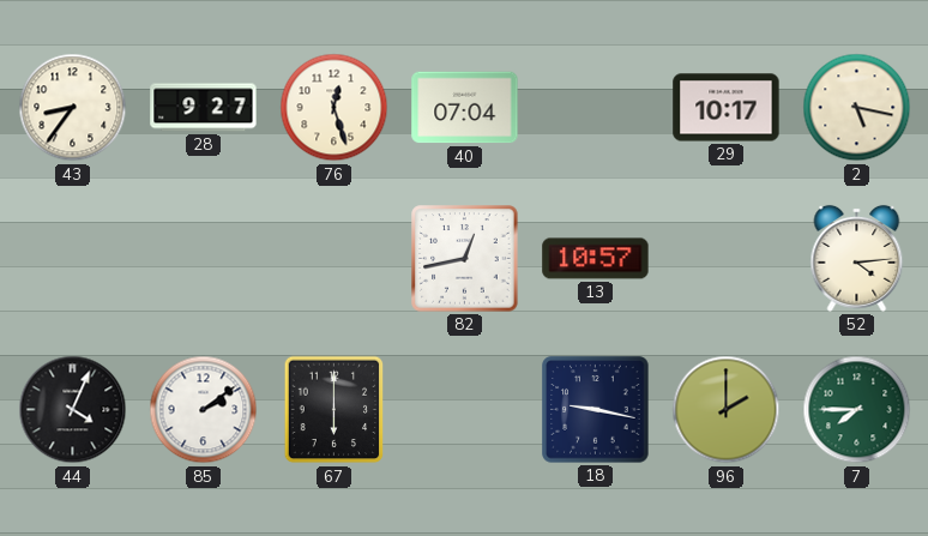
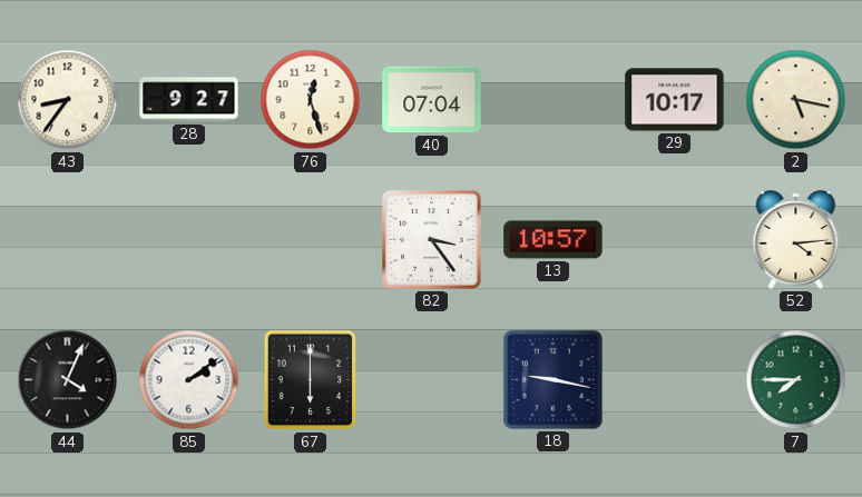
82: 12:43 -> 3:24 (432, 240)
96: 2:00 -> none (727, 410)
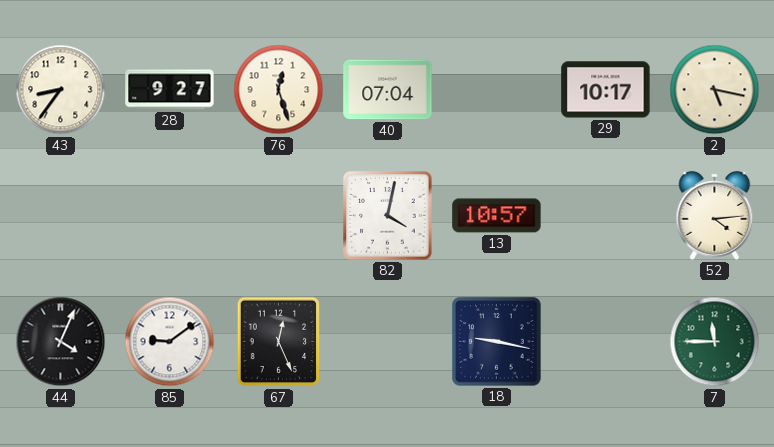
82: 3:24 -> 4:02 (388, 216)
85: 2:09 -> 9:09 (170, 342)
67: 6:00 -> 12:26 (279, 342)
7: 7:45 -> 11:45 (715, 342)
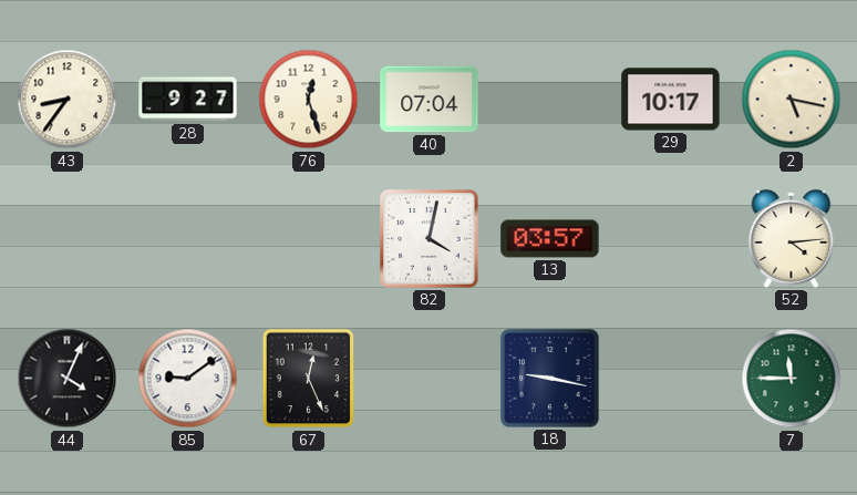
13: 10:57 -> 03:57 (550, 239)
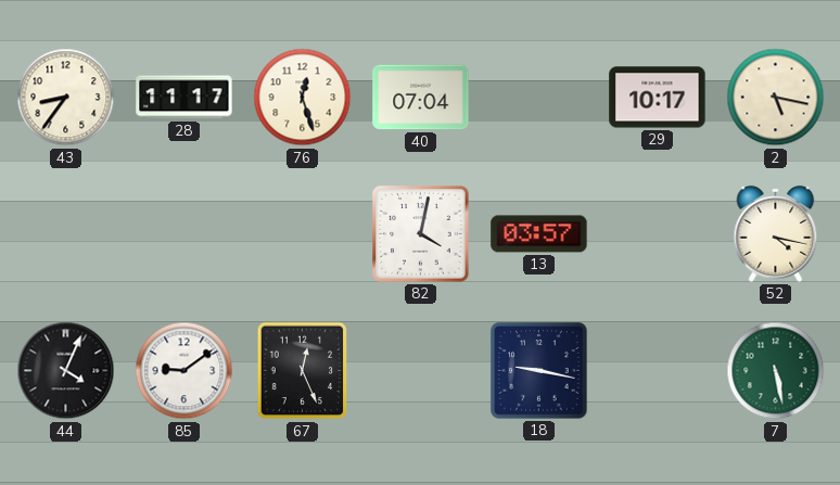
28: 9:27 -> 11:17 (184, 98)
52: 4:14 -> 4:17 (776, 233)
7: 11:45 -> 5:28 (776, 371)
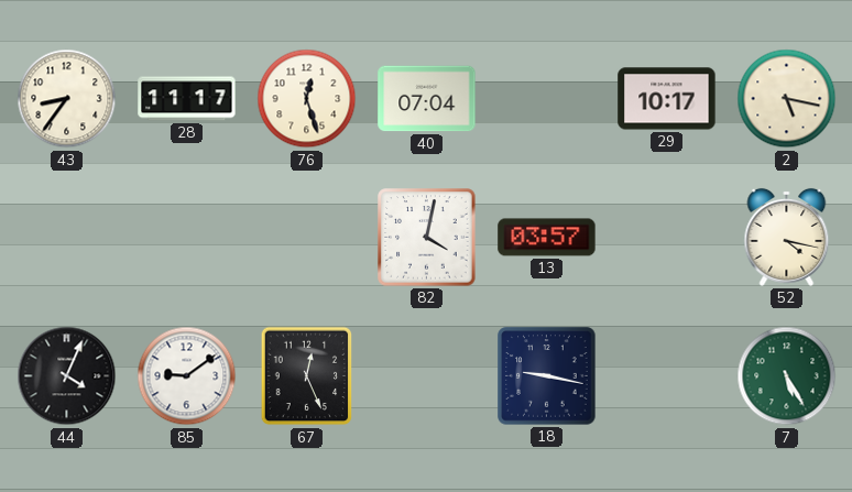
7: 5:28 -> 5:25 (787, 376)
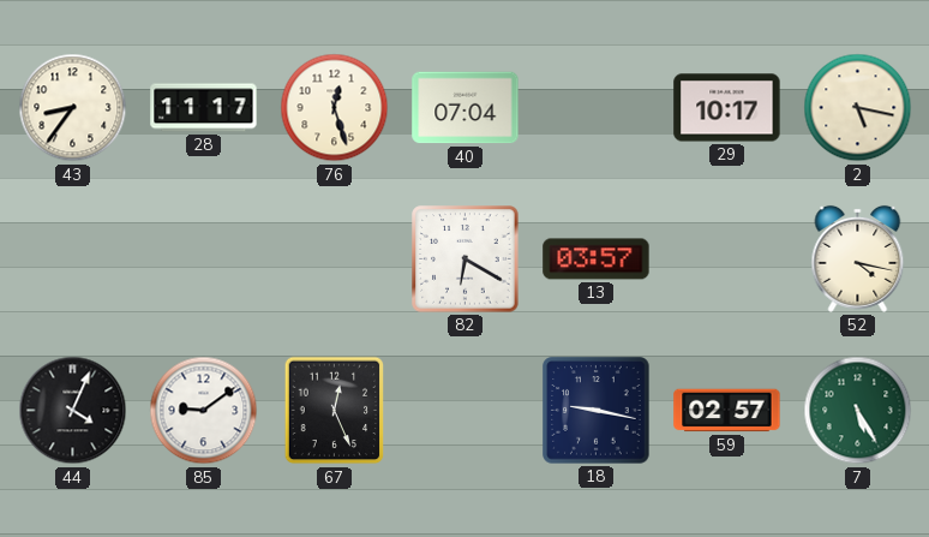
82: 4:02 -> 6:20 (466, 259)
59: none -> 02:57 (727, 411)
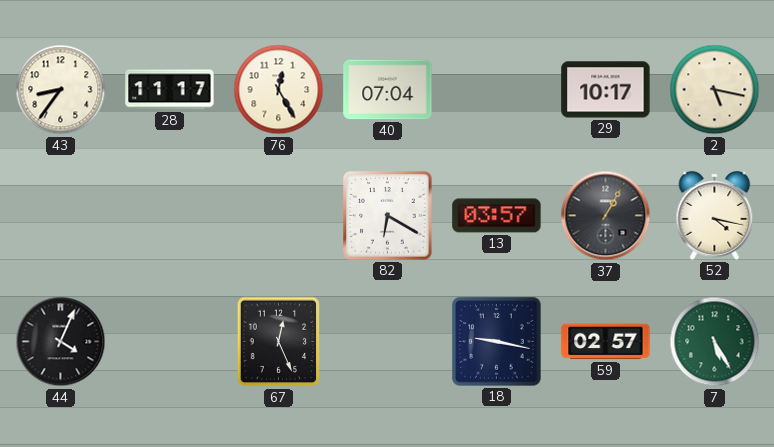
76: 12:27 -> 12:25 (279, 90)
37: none -> 1:05 (606, 216)
85: 9:09 -> none (204, 411)
